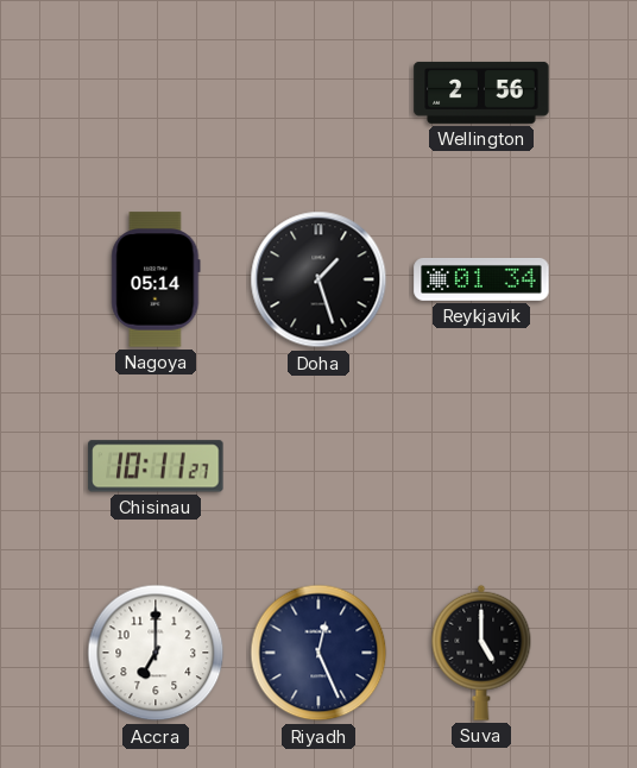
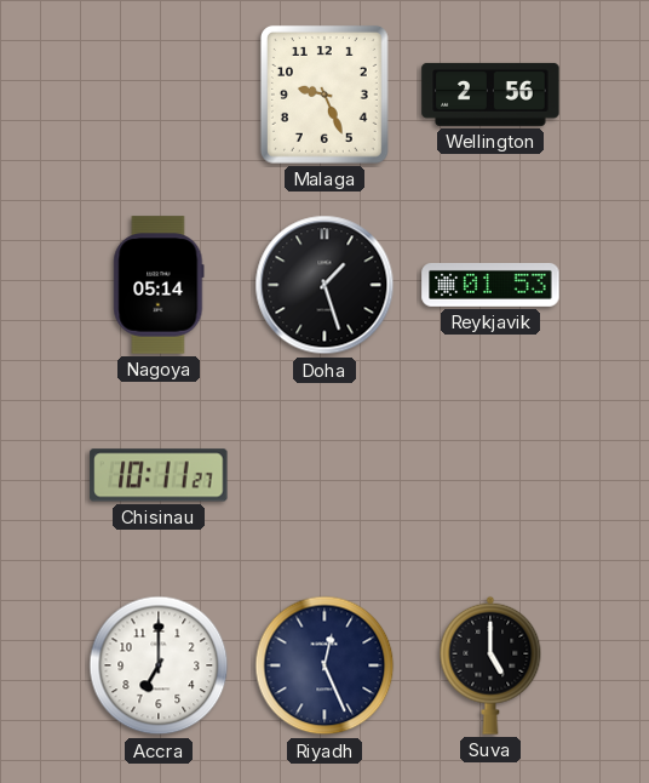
Malaga: none -> 9:26 (324, 95)
Reykjavik: 01:34 -> 01:53 (490, 285)
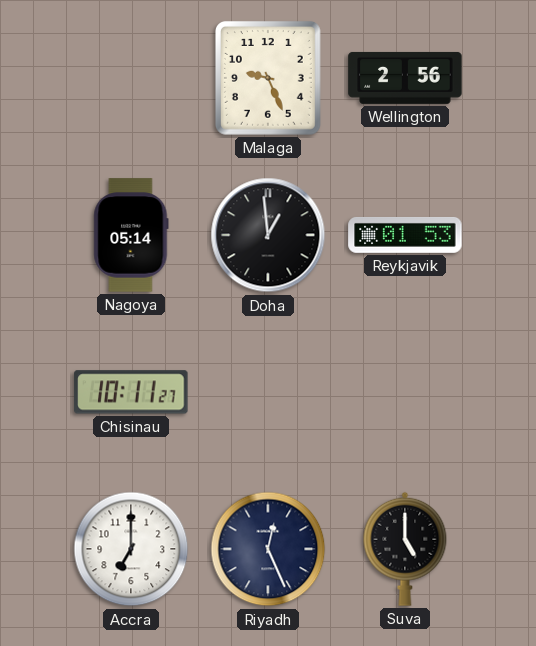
Doha: 1:27 -> 12:59 (268, 235)
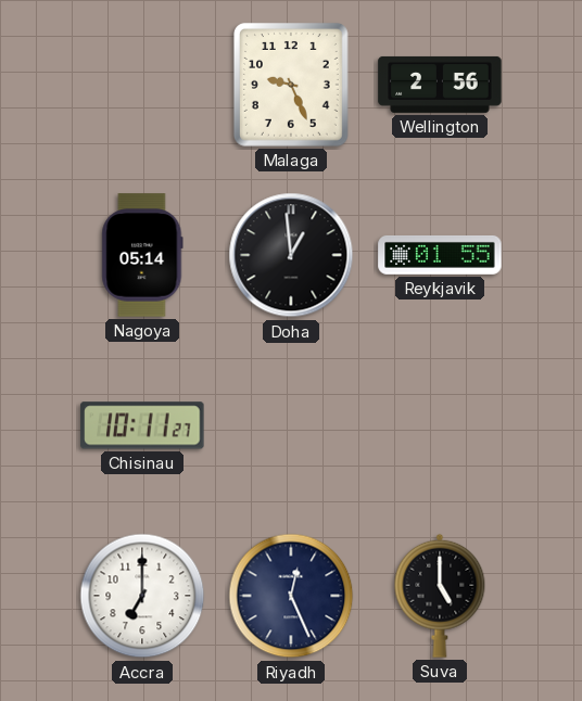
Reykjavik: 01:53 -> 01:55 (440, 255)
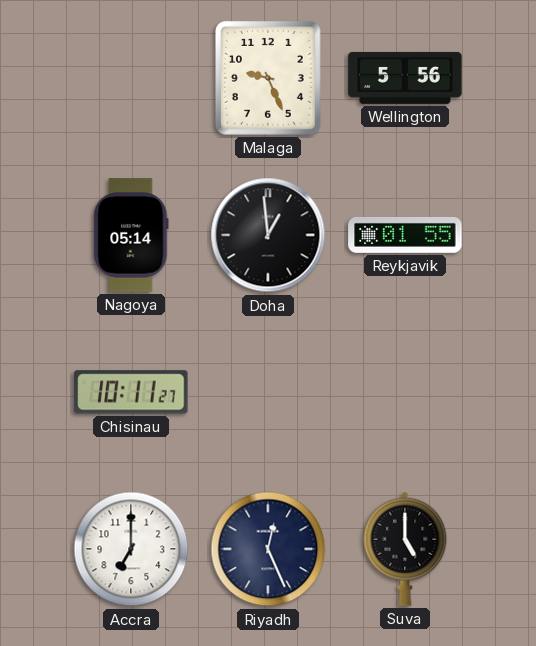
Wellington: 2:56 -> 5:56 (405, 78)
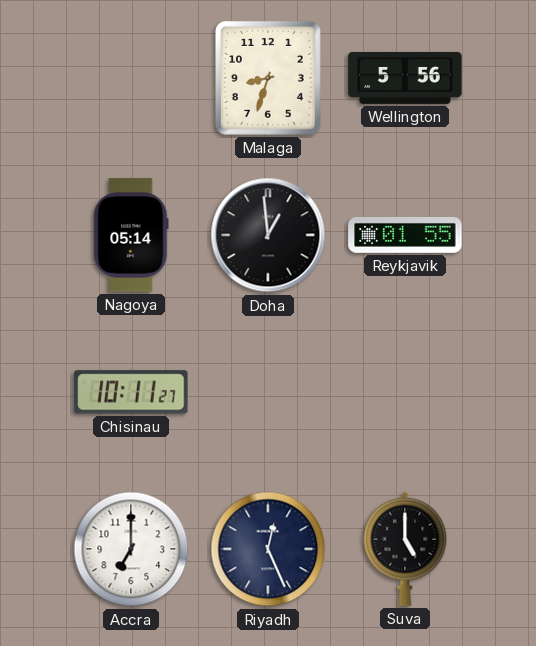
Malaga: 9:26 -> 8:33 (268, 78)
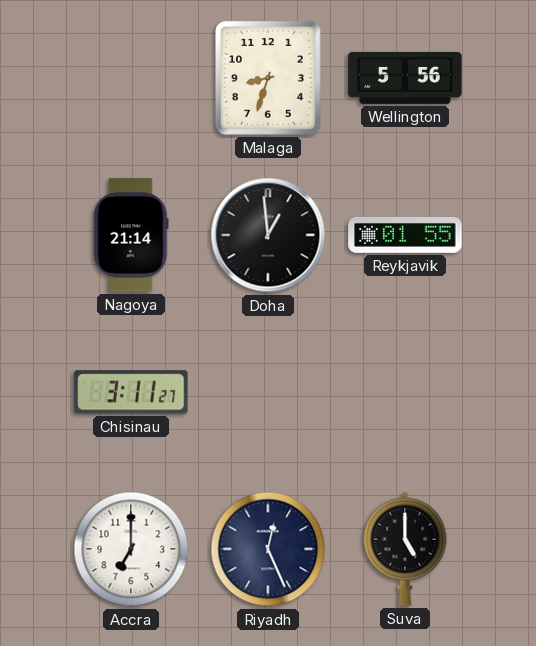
Nagoya: 05:14 -> 21:14 (131, 235)
Chisinau: 10:11 -> 3:11 (131, 392)
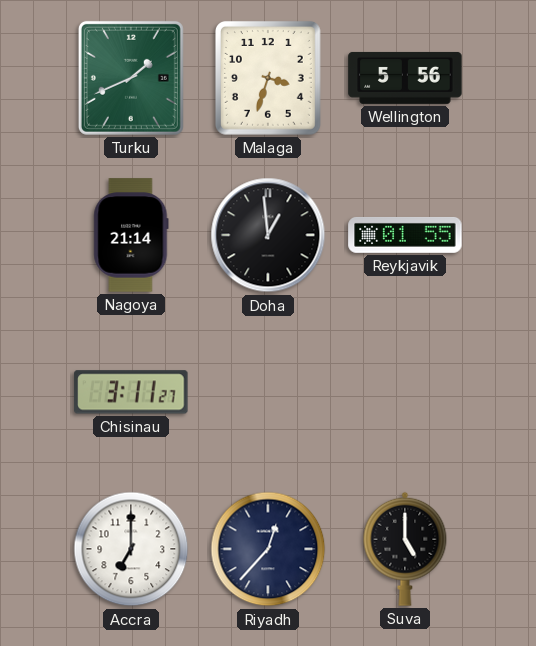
Turku: none -> 1:41 (131, 78)
Malaga: 8:33 -> 3:33 (268, 78)
Riyadh: 12:26 -> 12:37 (268, 549)
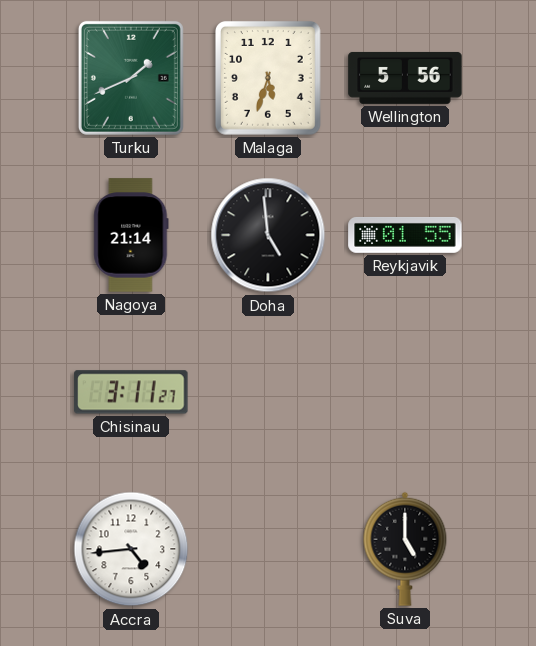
Malaga: 3:33 -> 5:33 (268, 78)
Doha: 12:59 -> 4:59 (268, 235)
Accra: 7:00 -> 4:44 (131, 549)
Riyadh: 12:37 -> none (268, 549)
